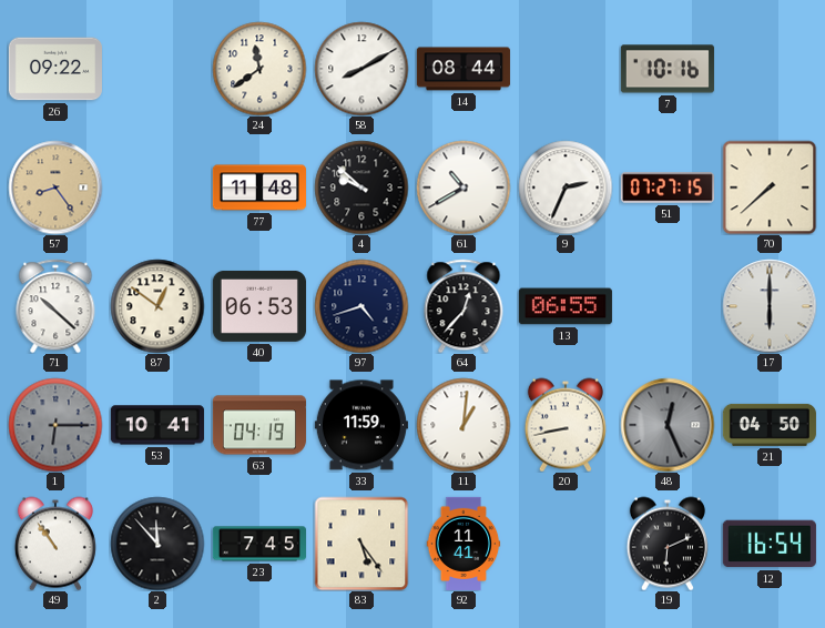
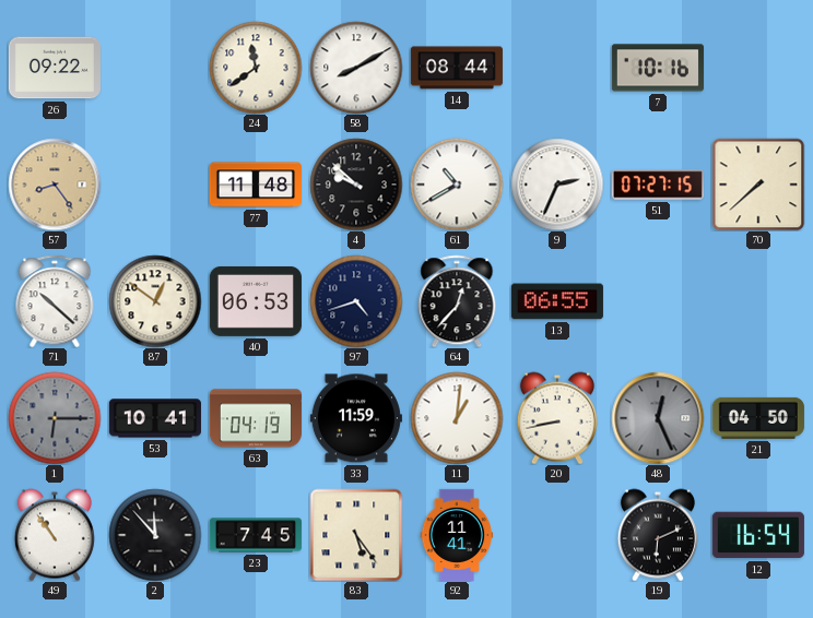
17: 6:00 -> none (770, 306)
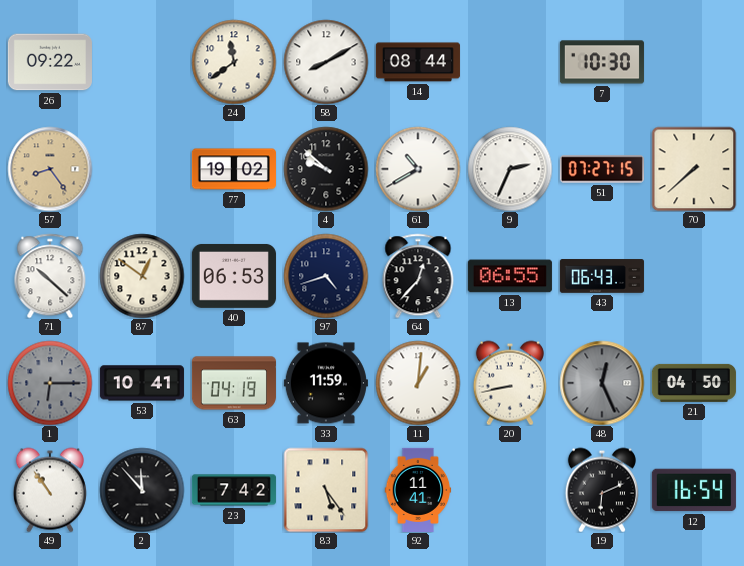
7: 10:16 -> 10:30 (602, 62)
77: 11:48 -> 19:02 (234, 169)
43: none -> 06:43 (602, 276)
23: 7:45 -> 7:42 (234, 490)
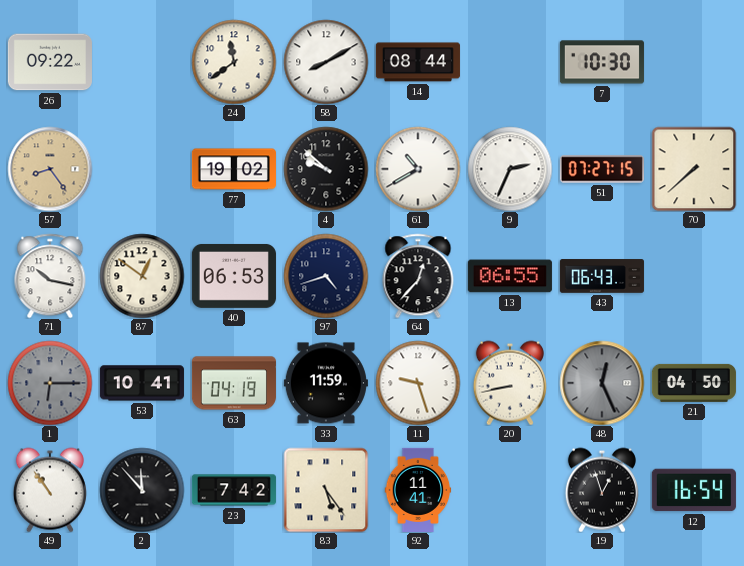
71: 10:22 -> 10:17 (50, 276)
11: 1:01 -> 9:27 (418, 383)
19: 6:11 -> 12:57 (602, 490)
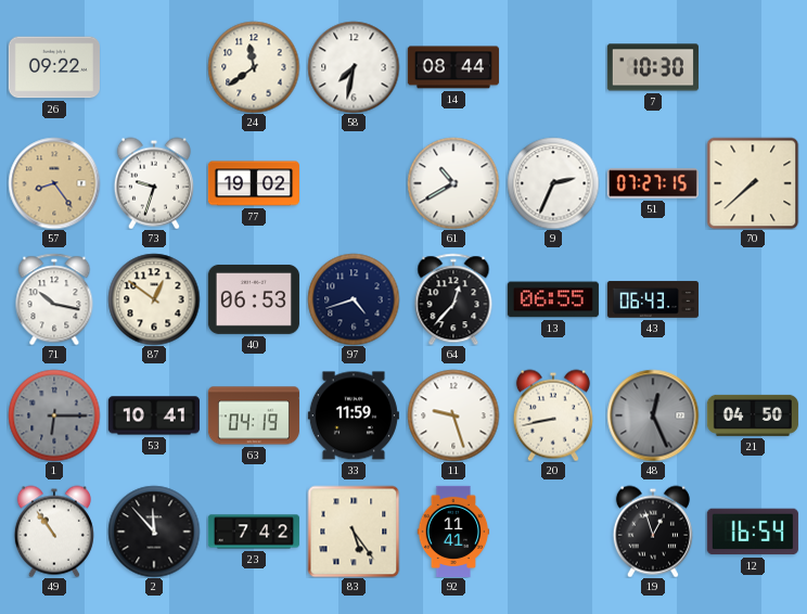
58: 8:10 -> 7:32 (354, 67)
73: none -> 9:33 (154, 183)
4: 9:52 -> none (326, 169)
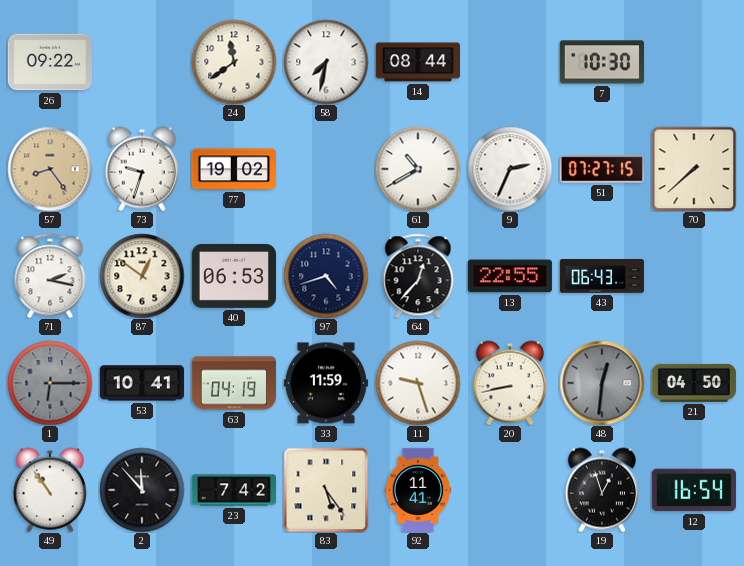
71: 10:17 -> 2:17 (50, 276)
13: 06:55 -> 22:55 (510, 276)
48: 12:26 -> 12:31 (602, 383)
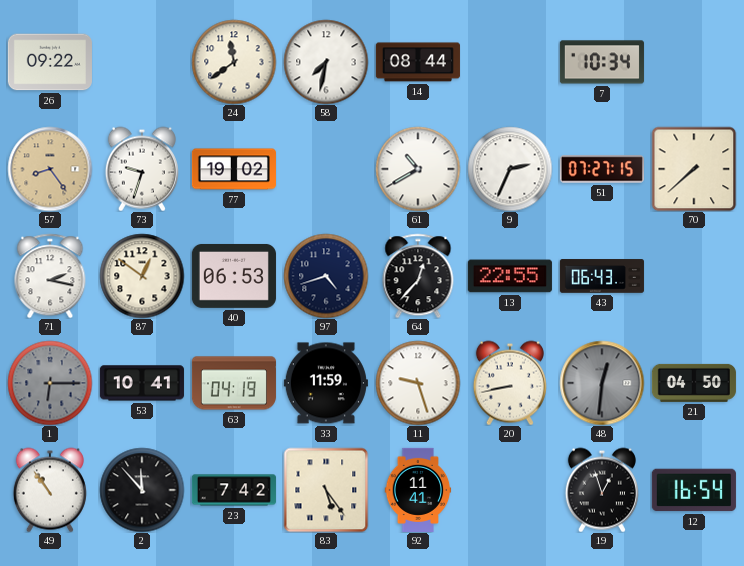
7: 10:30 -> 10:34 (602, 62)
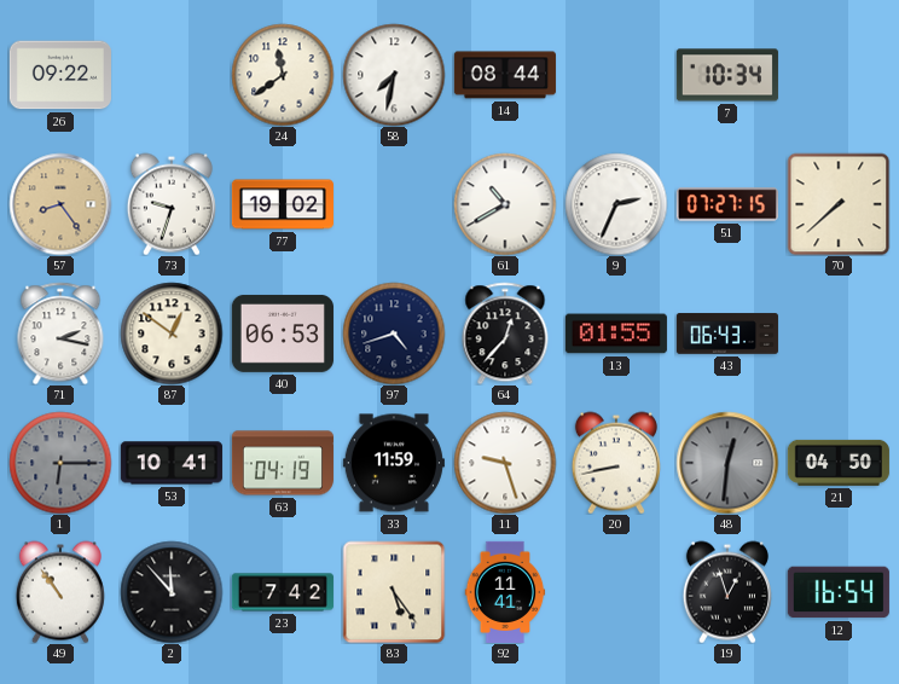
13: 22:55 -> 01:55 (616, 334)
